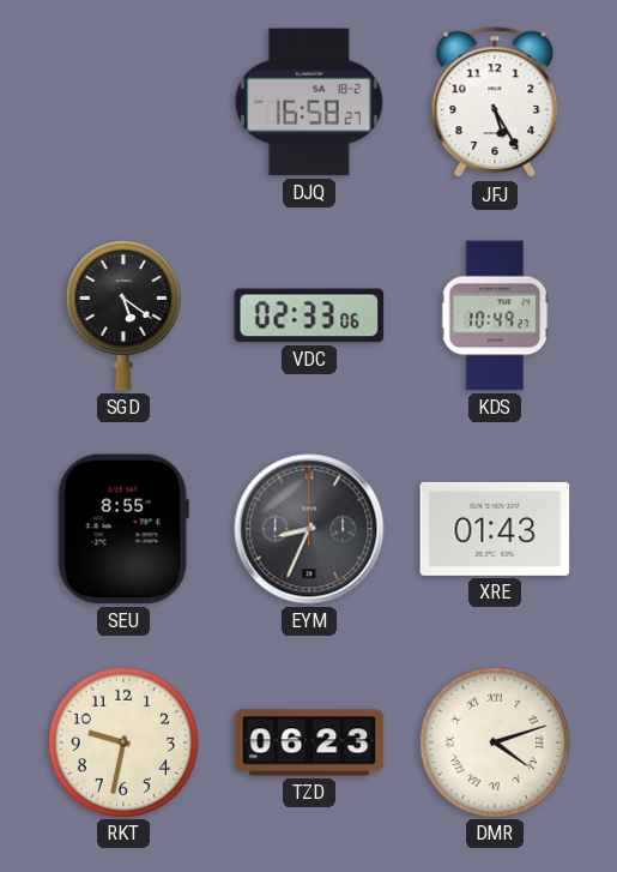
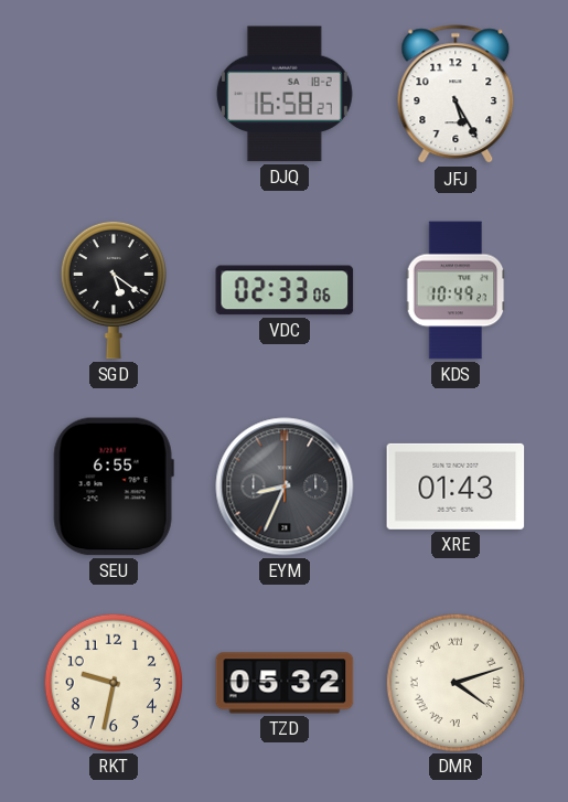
SEU: 8:55 -> 6:55 (114, 486)
TZD: 06:23 -> 05:32 (285, 683)
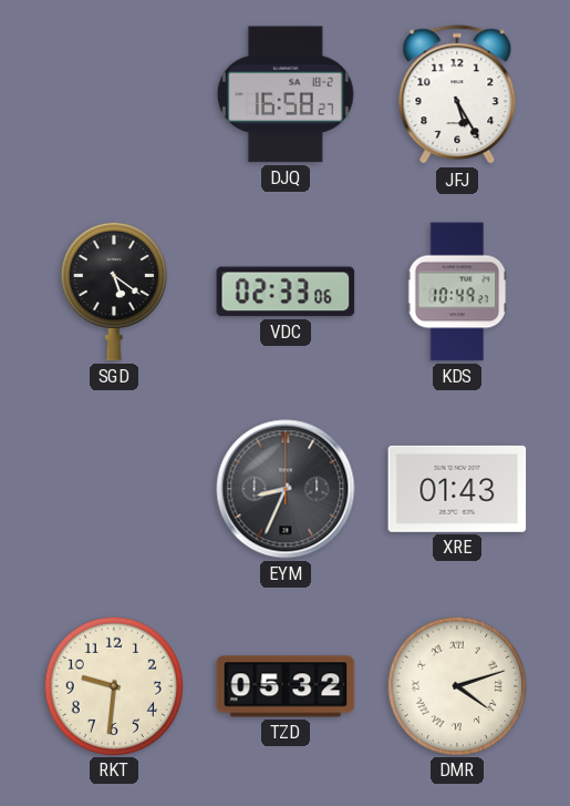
SEU: 6:55 -> none (114, 486)
RKT: 9:32 -> 9:31 (113, 685)
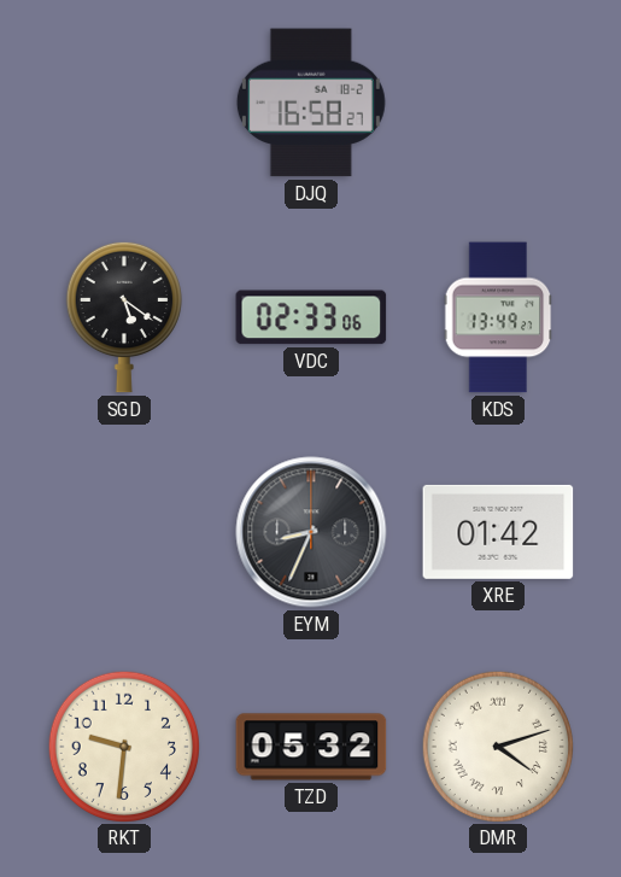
JFJ: 5:25 -> none (457, 95)
KDS: 10:49 -> 13:49 (498, 317)
XRE: 01:43 -> 01:42 (498, 532)
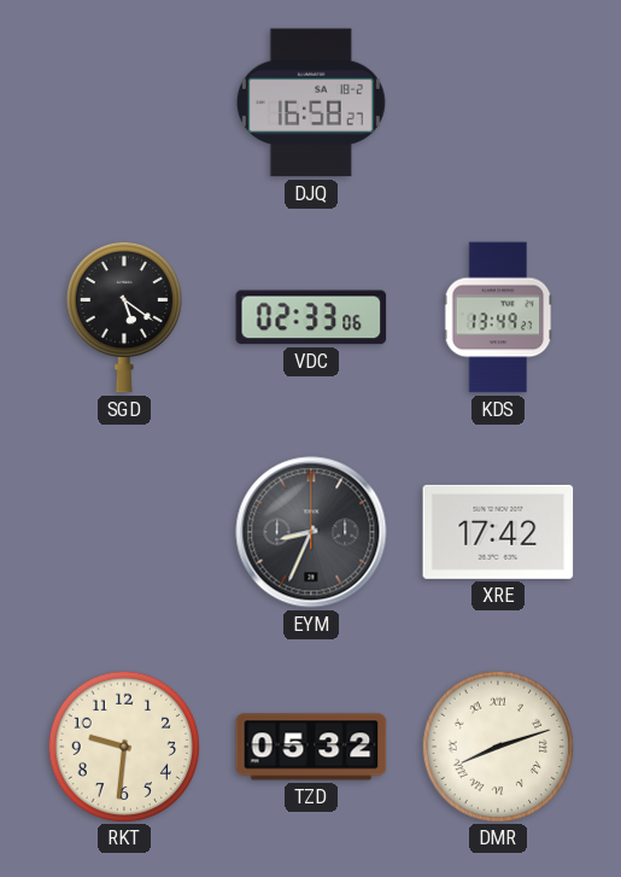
XRE: 01:42 -> 17:42 (498, 532)
DMR: 4:12 -> 8:12 (497, 746)
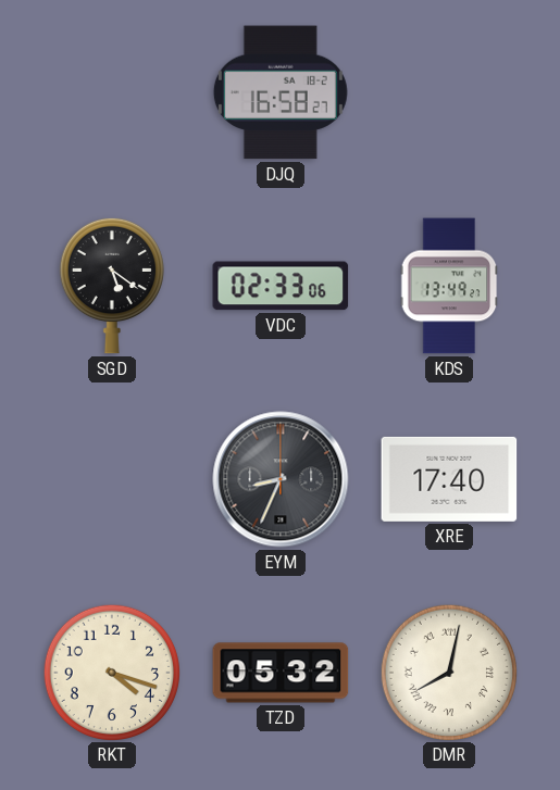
XRE: 17:42 -> 17:40 (449, 479)
RKT: 9:31 -> 4:18 (111, 672)
DMR: 8:12 -> 8:02 (448, 672)
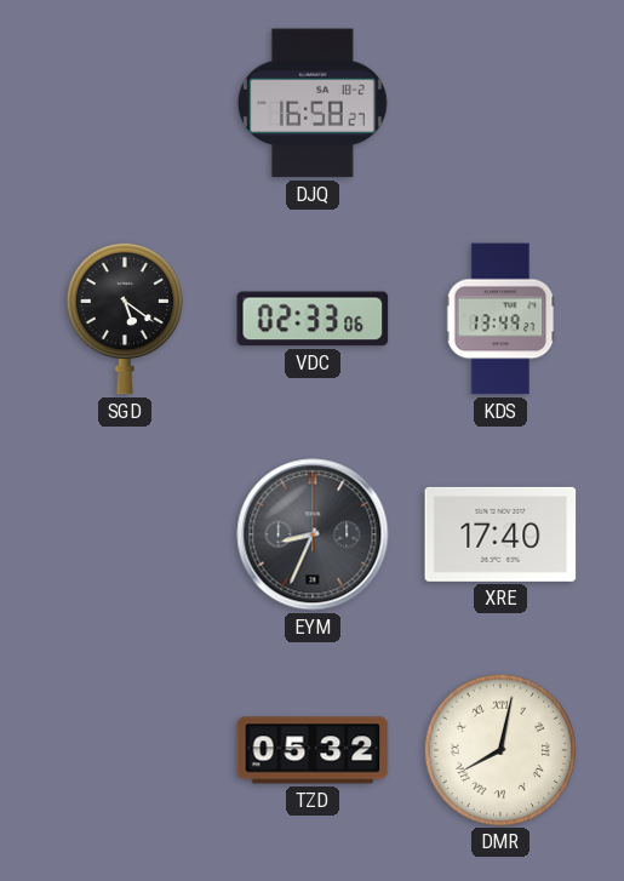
RKT: 4:18 -> none (111, 672)
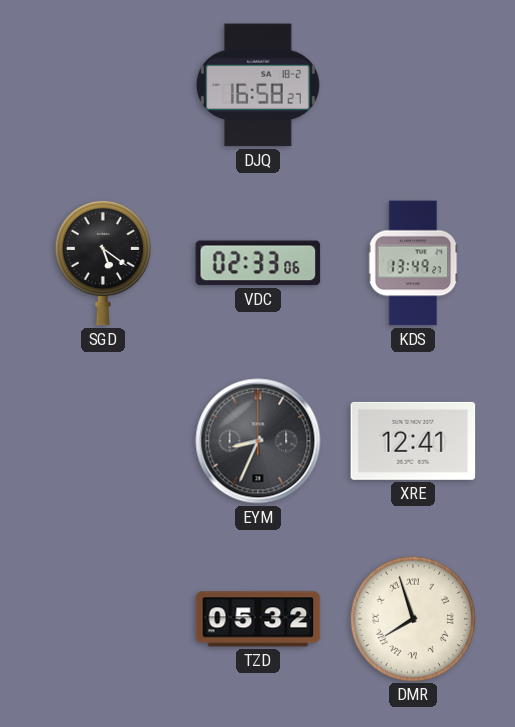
XRE: 17:40 -> 12:41 (413, 441)
DMR: 8:02 -> 7:57 (412, 618)
